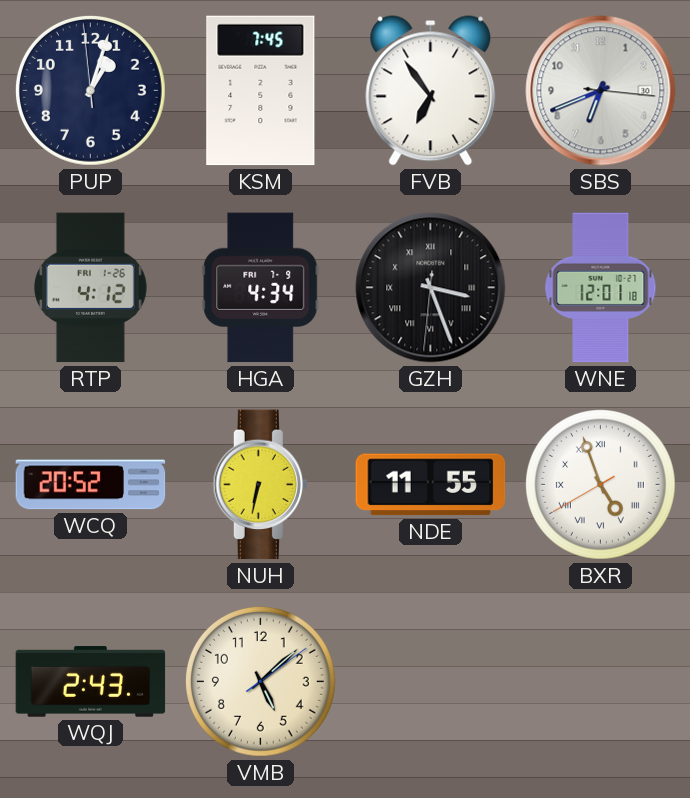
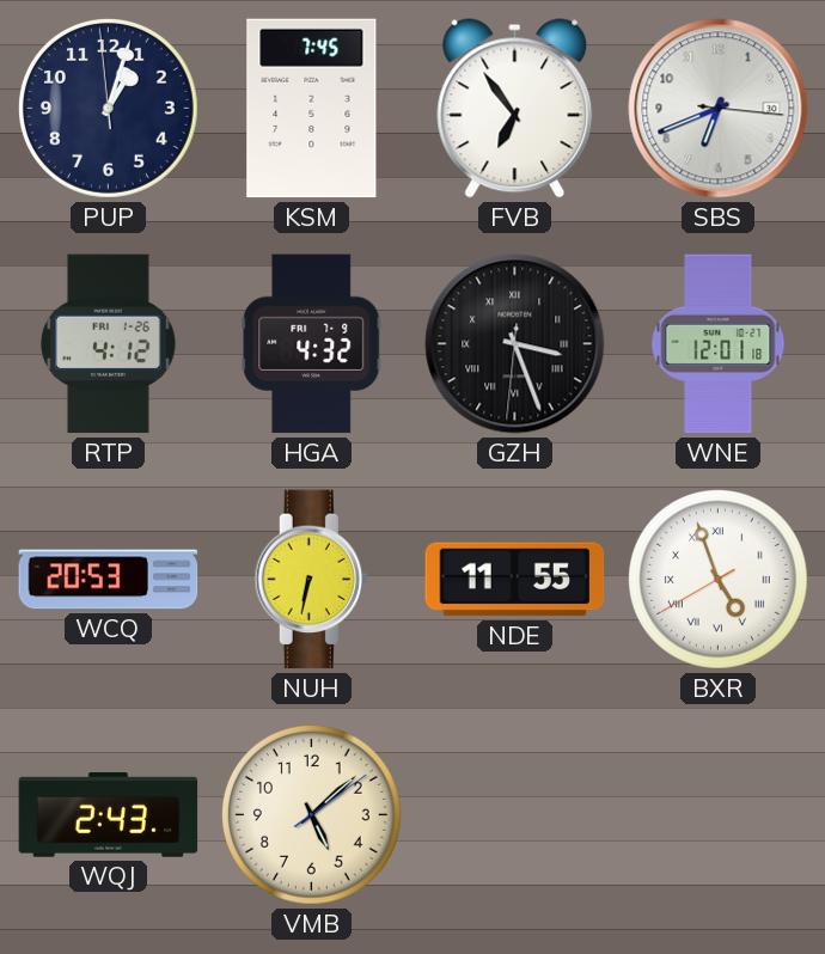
HGA: 4:34 -> 4:32 (312, 344)
WCQ: 20:52 -> 20:53 (109, 580)
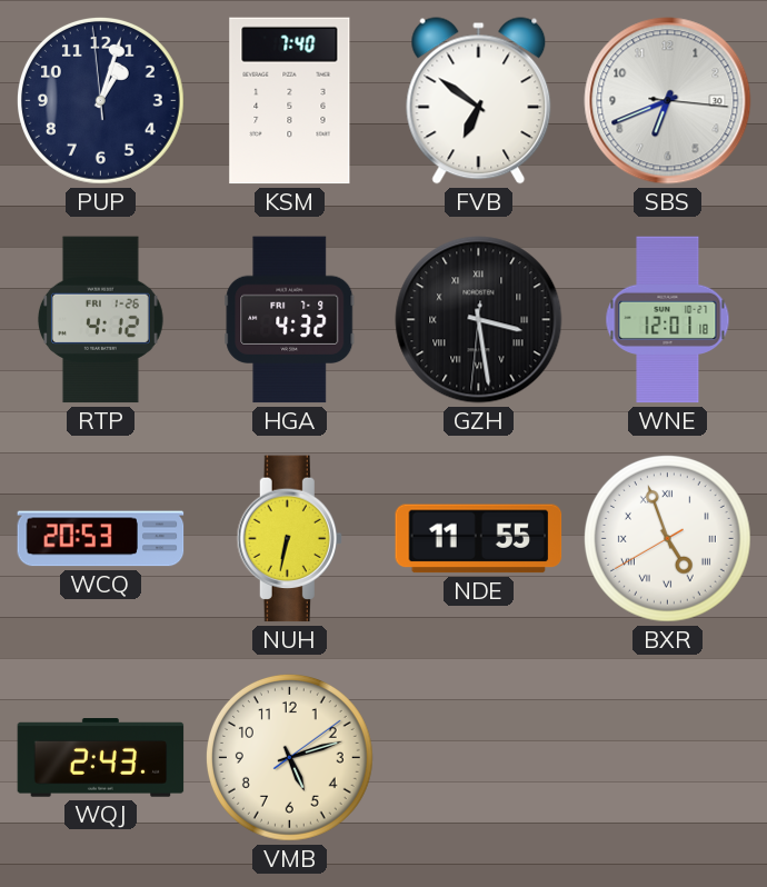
KSM: 7:45 -> 7:40 (290, 101)
FVB: 6:54 -> 6:51 (479, 101)
GZH: 3:26 -> 3:28 (479, 320)
VMB: 5:08 -> 5:12 (289, 757)
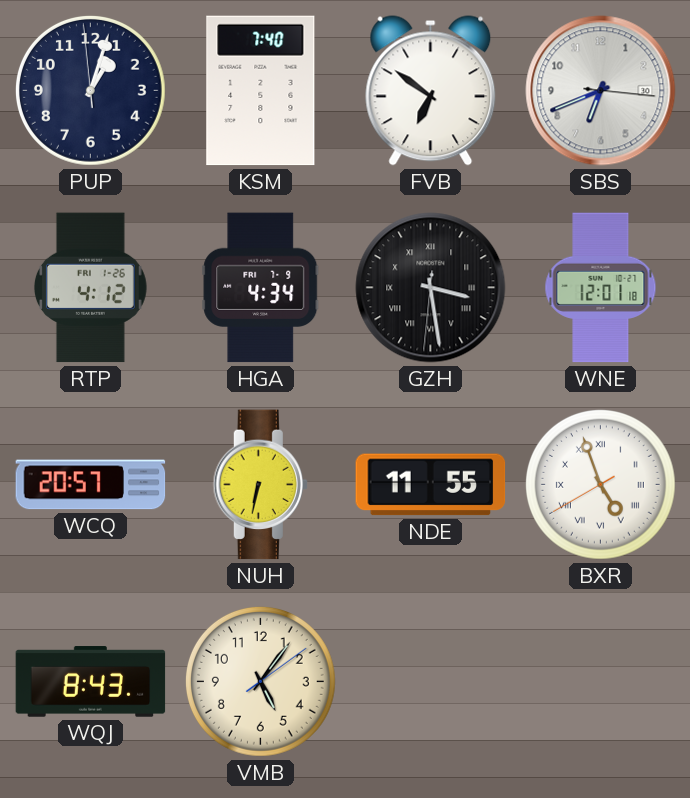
HGA: 4:32 -> 4:34 (261, 288)
WCQ: 20:53 -> 20:57 (91, 485)
WQJ: 2:43 -> 8:43 (91, 682)
VMB: 5:12 -> 5:06 (260, 681)
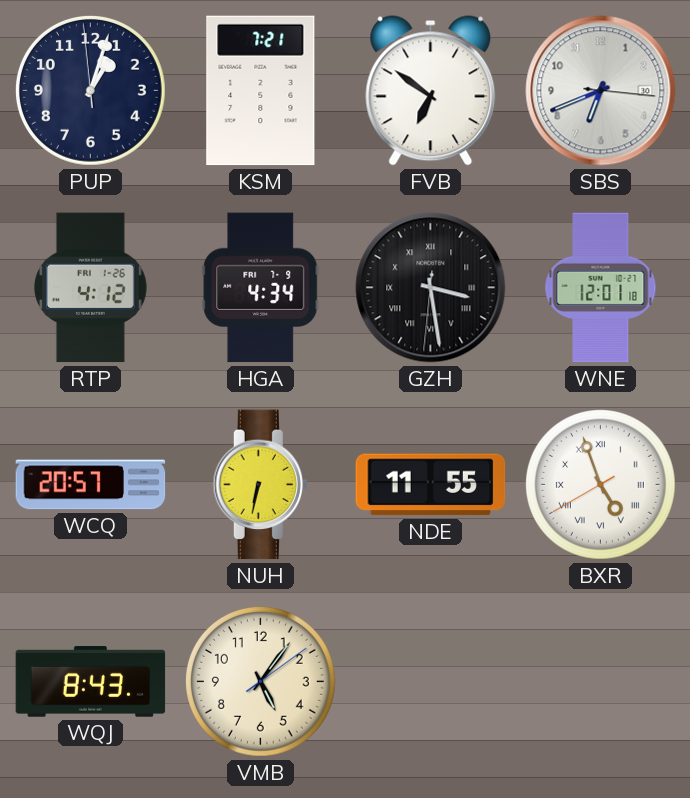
KSM: 7:40 -> 7:21 (261, 91)
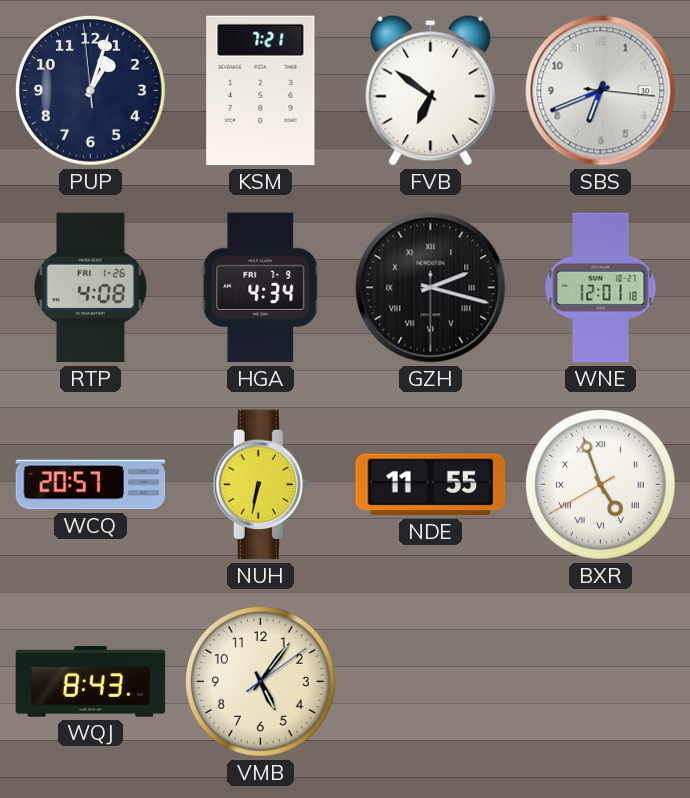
RTP: 4:12 -> 4:08 (90, 288)
GZH: 3:28 -> 2:17 (431, 288)
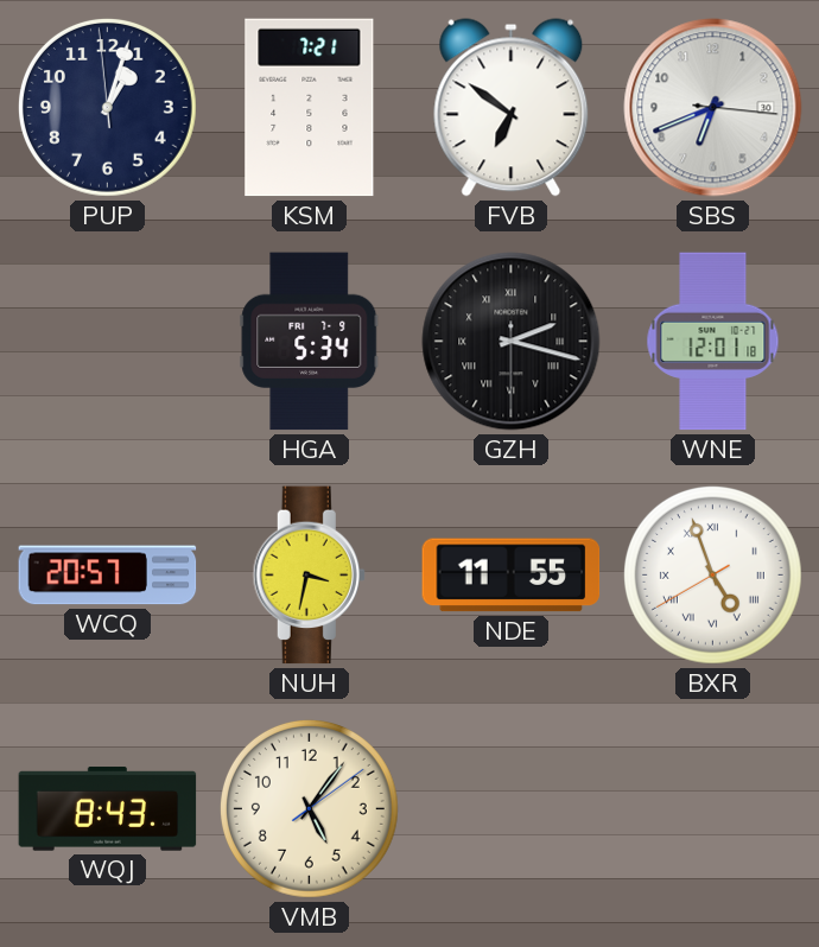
RTP: 4:08 -> none (90, 288)
HGA: 4:34 -> 5:34 (310, 342)
NUH: 6:32 -> 3:32 (309, 576)
